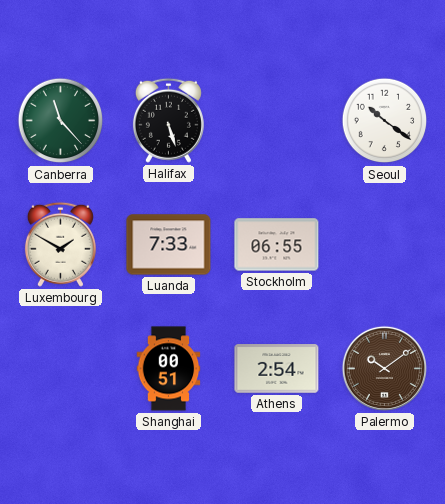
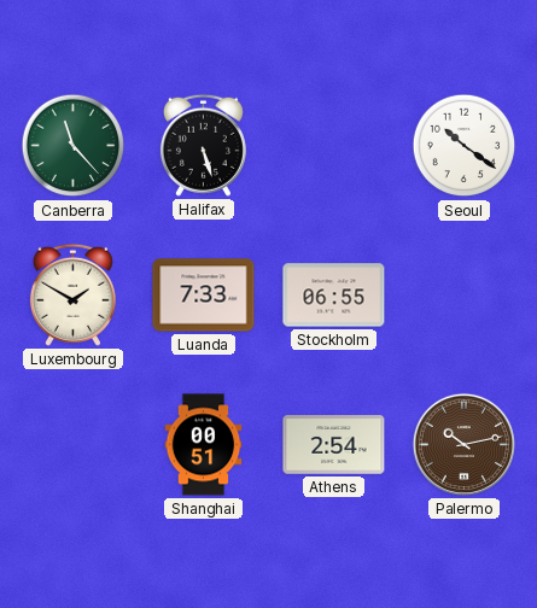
Palermo: 10:09 -> 10:13 (463, 444)
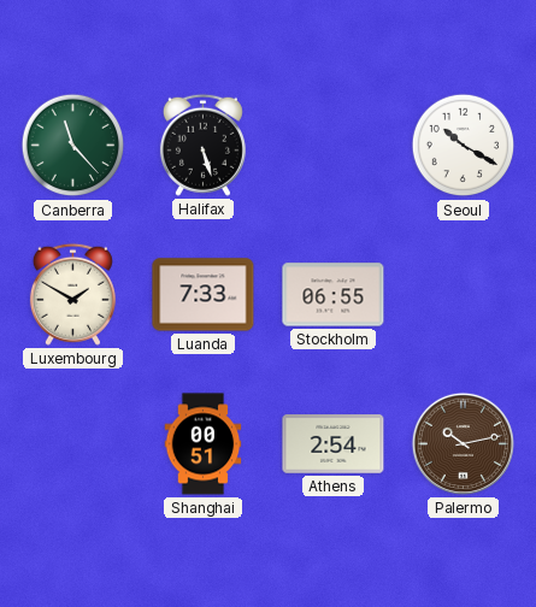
Seoul: 10:21 -> 10:20 (464, 146)
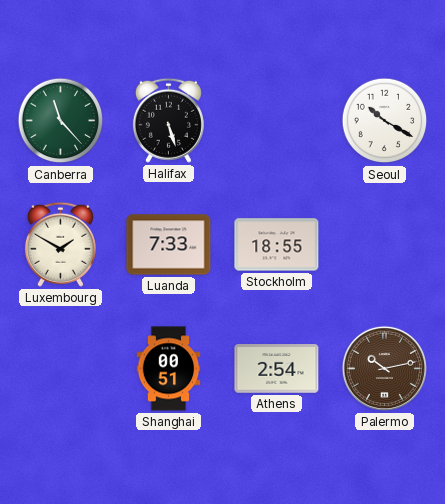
Stockholm: 06:55 -> 18:55 (277, 245)
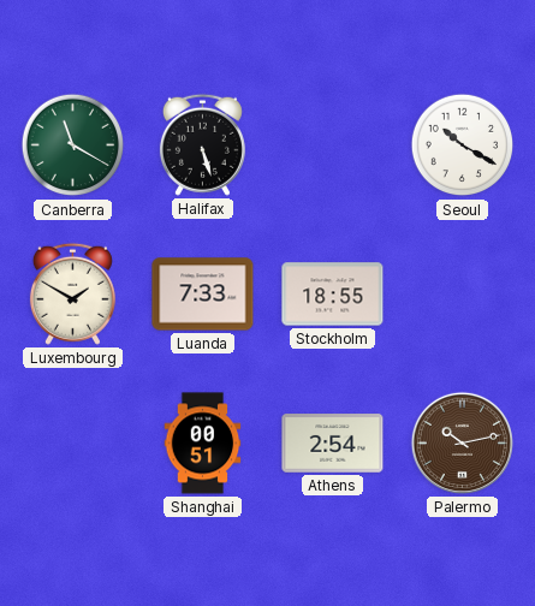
Canberra: 11:23 -> 11:20 (73, 145)
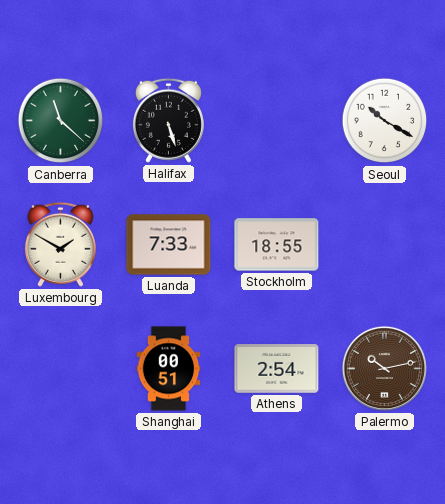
Canberra: 11:20 -> 11:22 (61, 121)
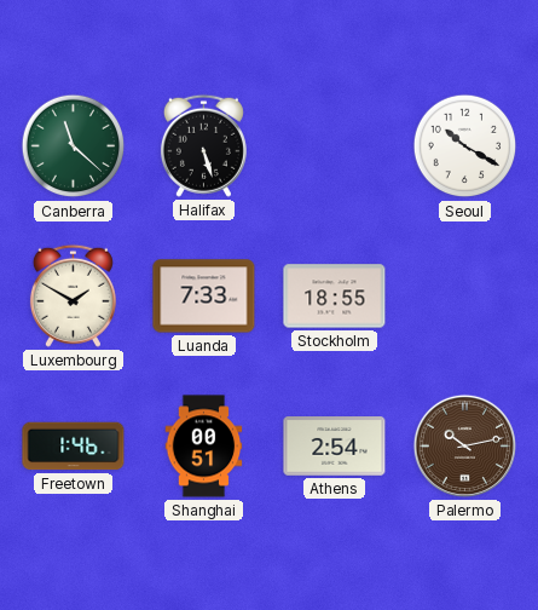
Freetown: none -> 1:46 (74, 447)
